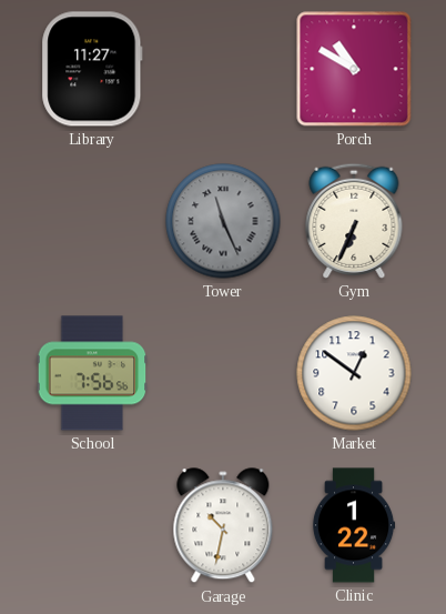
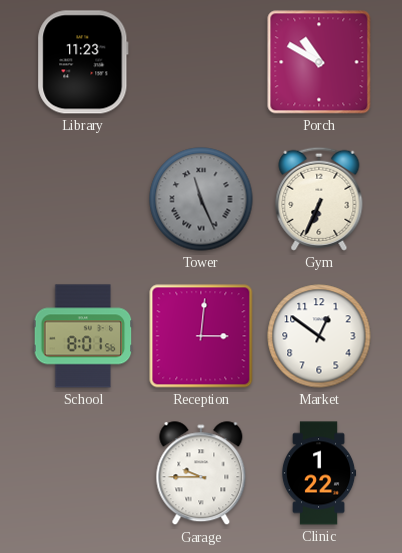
Library: 11:27 -> 11:23 (83, 62)
School: 7:56 -> 8:01 (83, 336)
Reception: none -> 3:01 (201, 336)
Garage: 10:32 -> 9:45 (201, 474)
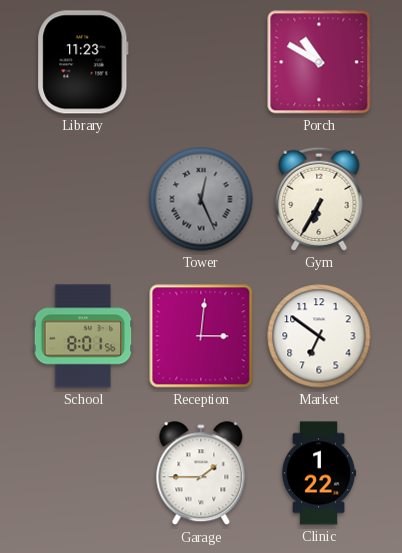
Tower: 11:26 -> 12:26 (201, 199)
Gym: 6:34 -> 6:35 (319, 199)
Market: 12:51 -> 6:51 (319, 336)
Garage: 9:45 -> 1:45 (201, 474)
